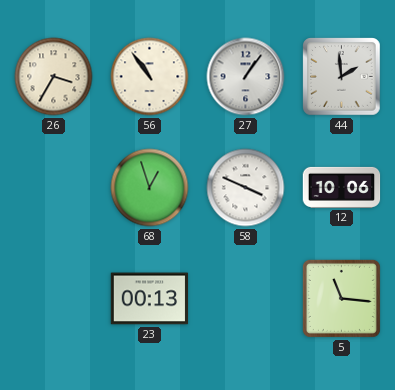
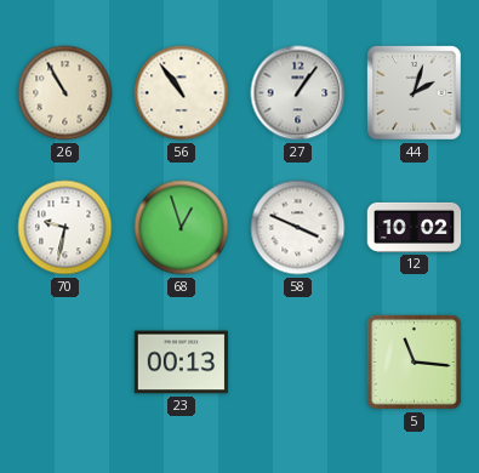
26: 3:35 -> 10:55 (65, 93)
44: 1:59 -> 2:03 (415, 93)
70: none -> 9:32 (65, 228)
12: 10:06 -> 10:02 (415, 227)
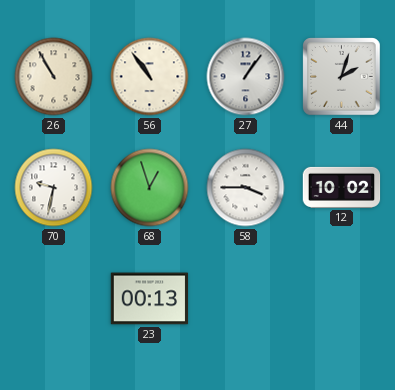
58: 3:49 -> 3:45 (246, 188)
5: 11:16 -> none (414, 361)
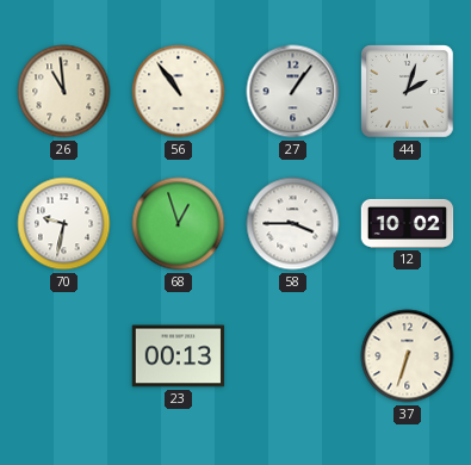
26: 10:55 -> 10:59 (64, 92)
37: none -> 6:33 (408, 356)
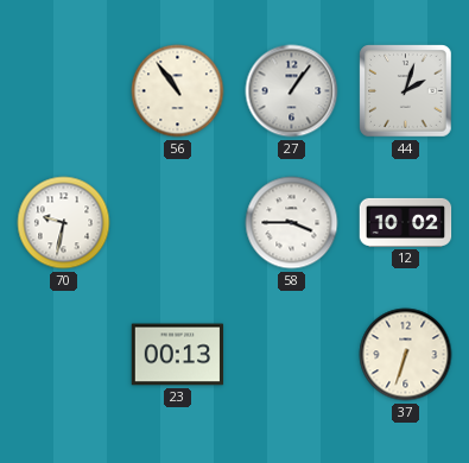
26: 10:59 -> none (64, 92)
68: 12:57 -> none (179, 224)
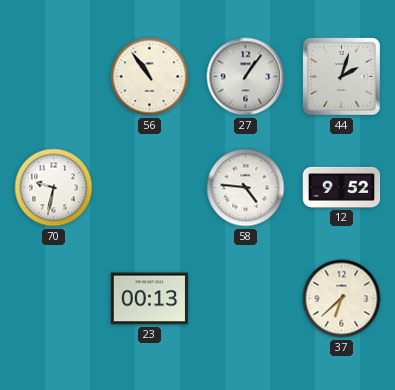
58: 3:45 -> 4:46 (246, 188)
12: 10:02 -> 9:52 (342, 187)
37: 6:33 -> 6:38 (342, 299)
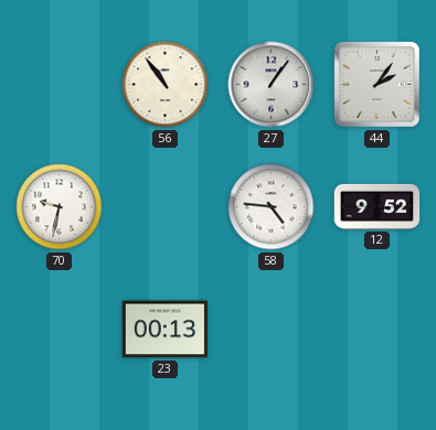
44: 2:03 -> 2:06 (377, 85)
37: 6:38 -> none (342, 299)
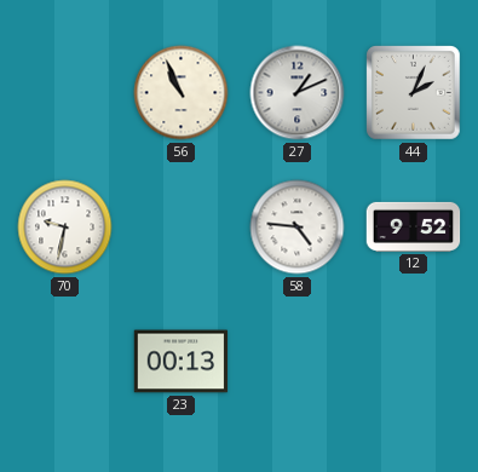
56: 10:54 -> 10:56 (182, 93)
27: 1:06 -> 1:11 (298, 93)
44: 2:06 -> 2:04 (414, 93)
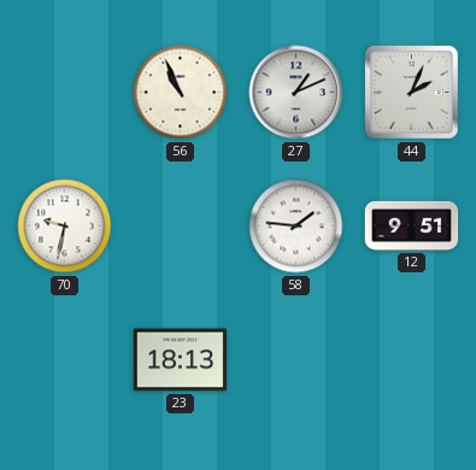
58: 4:46 -> 1:46 (296, 227)
12: 9:52 -> 9:51 (412, 225)
23: 00:13 -> 18:13 (181, 360)
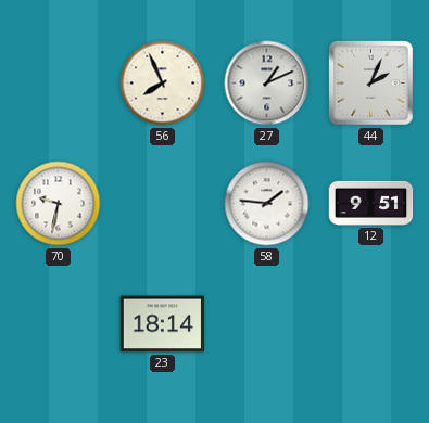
56: 10:56 -> 7:56 (163, 84)
23: 18:13 -> 18:14 (163, 324)
